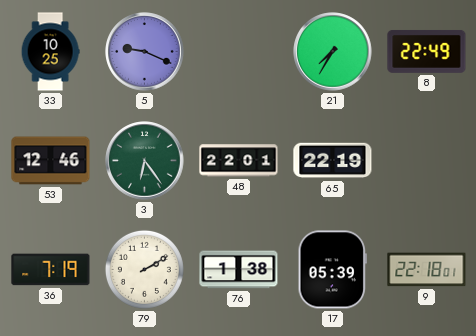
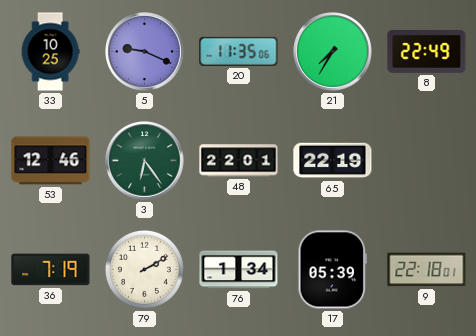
20: none -> 11:35 (239, 51)
76: 1:38 -> 1:34 (239, 270)
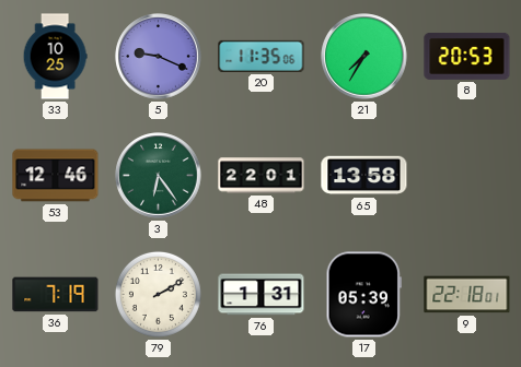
8: 22:49 -> 20:53 (467, 56)
65: 22:19 -> 13:58 (364, 176)
76: 1:34 -> 1:31 (262, 295)
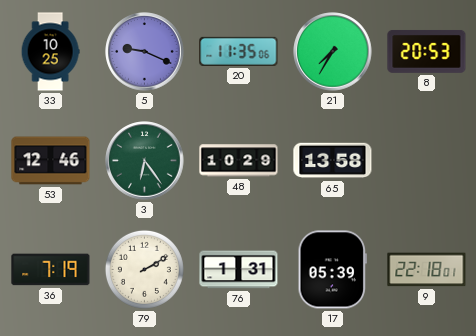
48: 22:01 -> 10:29 (239, 161)
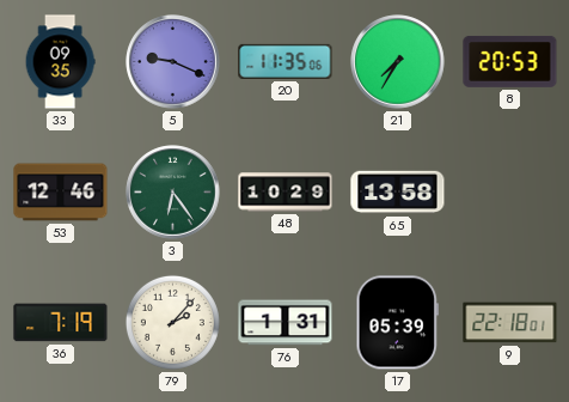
33: 10:25 -> 09:35 (60, 62)
79: 2:10 -> 2:07 (172, 322)
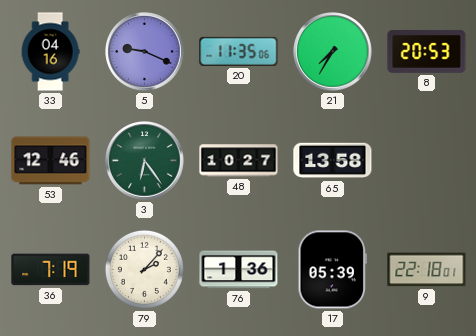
33: 09:35 -> 04:16 (50, 52)
48: 10:29 -> 10:27 (239, 161)
76: 1:31 -> 1:36 (239, 270)
